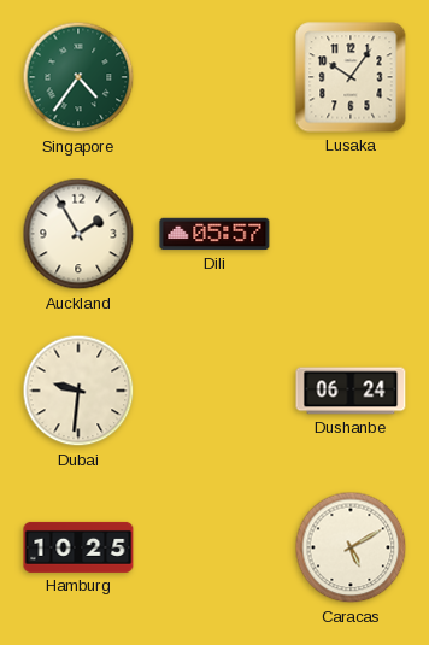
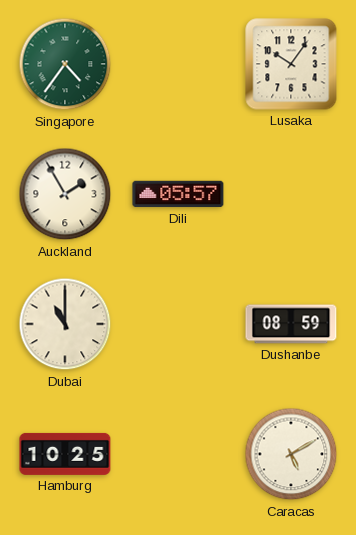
Dubai: 9:31 -> 11:00 (65, 324)
Dushanbe: 06:24 -> 08:59 (291, 324)
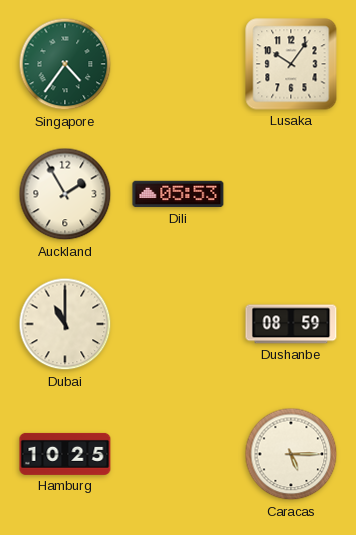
Dili: 05:57 -> 05:53 (178, 194)
Caracas: 5:10 -> 5:15 (291, 454)
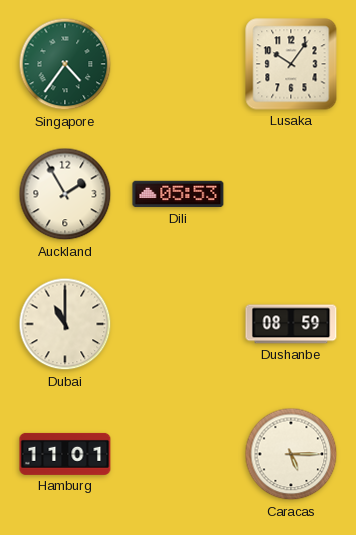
Hamburg: 10:25 -> 11:01 (65, 454)
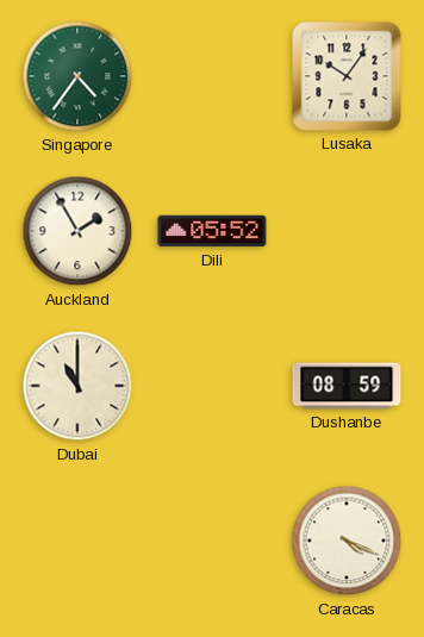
Dili: 05:53 -> 05:52 (212, 231)
Hamburg: 11:01 -> none (65, 454)
Caracas: 5:15 -> 4:19 (347, 541)
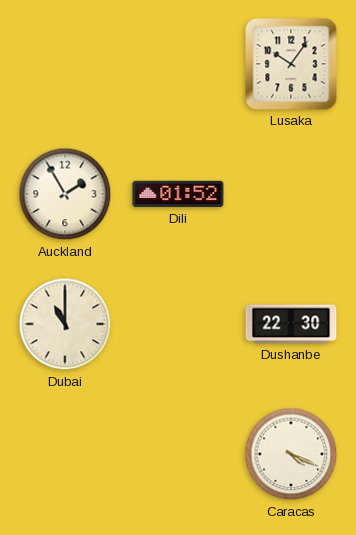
Singapore: 4:36 -> none (77, 76)
Dili: 05:52 -> 01:52 (178, 194)
Dushanbe: 08:59 -> 22:30 (291, 324)
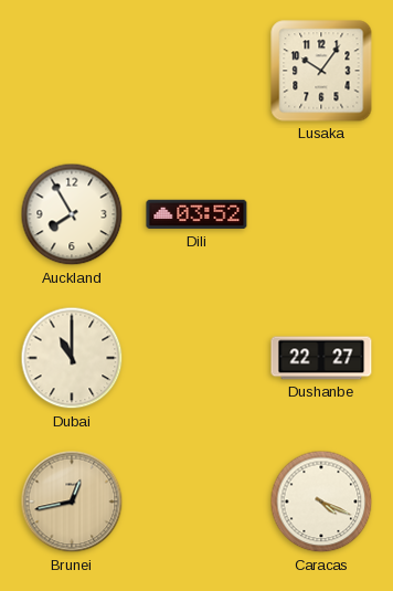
Auckland: 1:55 -> 7:55 (72, 214)
Dili: 01:52 -> 03:52 (197, 214)
Dushanbe: 22:30 -> 22:27 (321, 358)
Brunei: none -> 12:43 (72, 502)
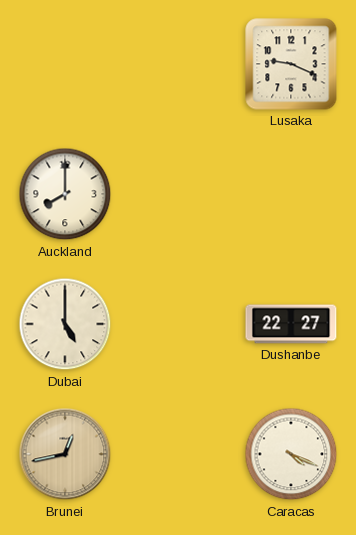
Lusaka: 10:06 -> 9:19 (291, 64)
Auckland: 7:55 -> 8:00 (65, 194)
Dili: 03:52 -> none (197, 214)
Dubai: 11:00 -> 5:00 (65, 324)
